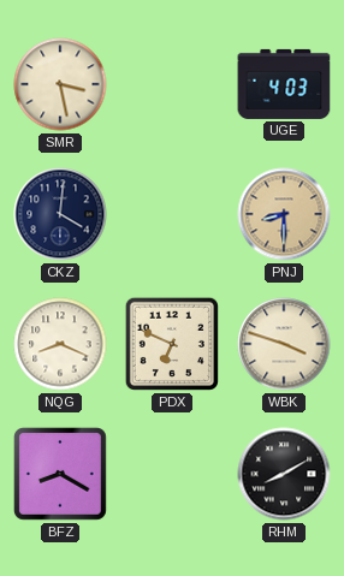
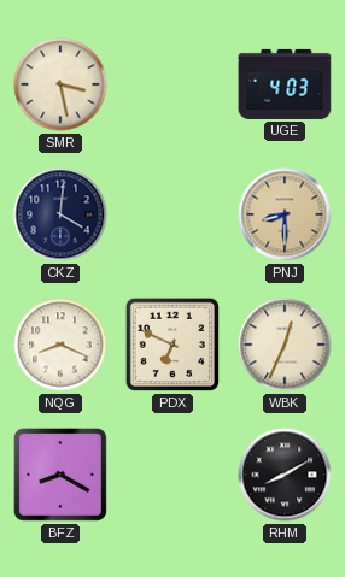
WBK: 3:48 -> 12:34 (285, 345)
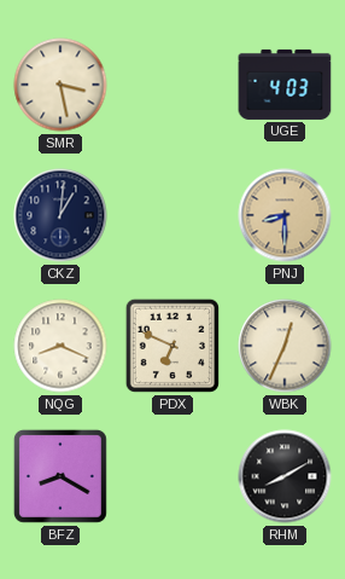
CKZ: 4:01 -> 1:01 (60, 215)
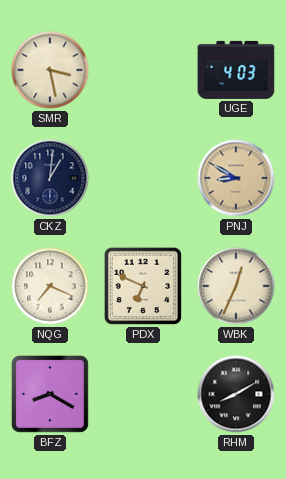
PNJ: 8:30 -> 8:50 (236, 178)
NQG: 8:19 -> 7:19 (50, 286)
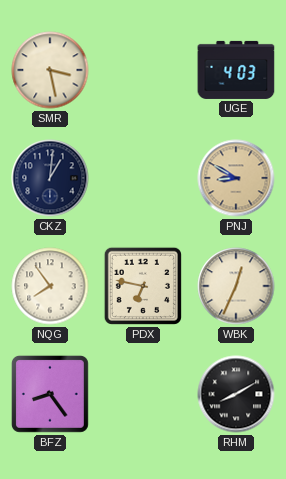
NQG: 7:19 -> 7:54 (50, 286)
PDX: 6:49 -> 6:47 (143, 286)
BFZ: 8:20 -> 8:24 (50, 394)
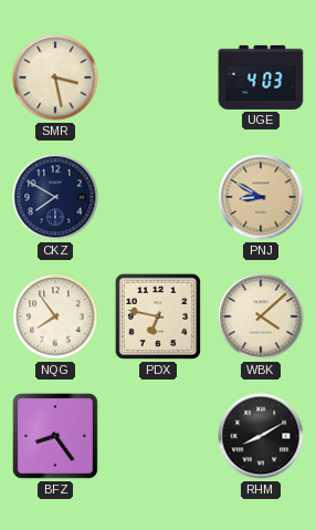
CKZ: 1:01 -> 7:50 (55, 197)
WBK: 12:34 -> 4:08 (261, 316)
